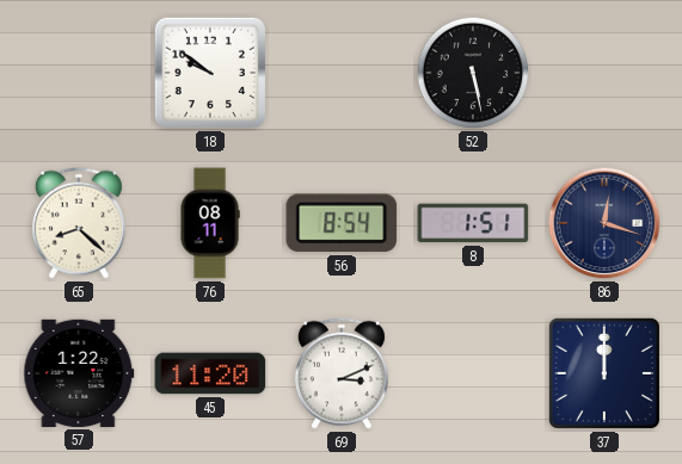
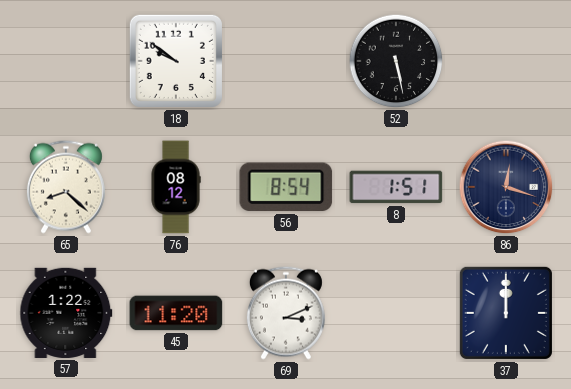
76: 08:11 -> 08:12 (176, 187)
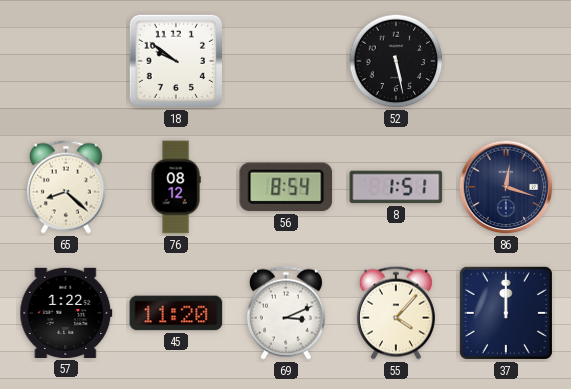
55: none -> 4:07 (396, 313)
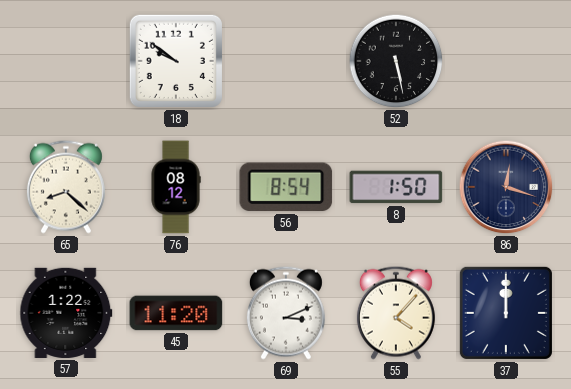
8: 1:51 -> 1:50 (396, 187)
